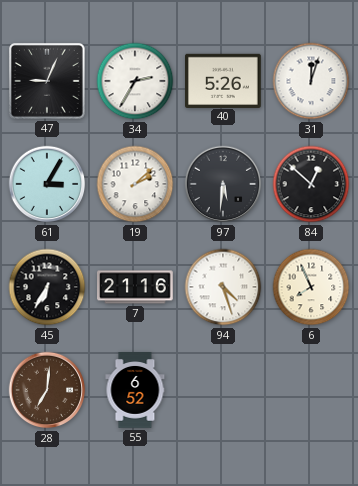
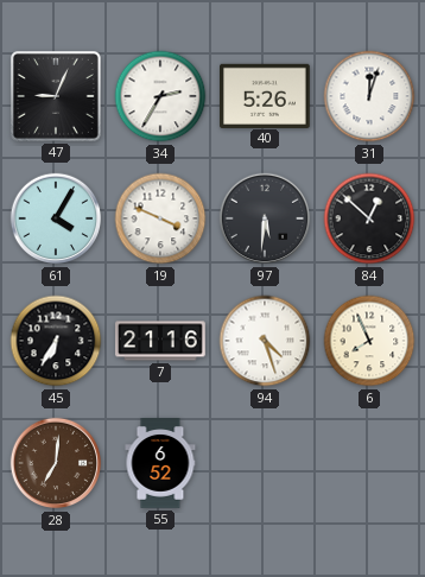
61: 3:05 -> 4:05 (56, 218)
19: 2:08 -> 3:49 (160, 218)
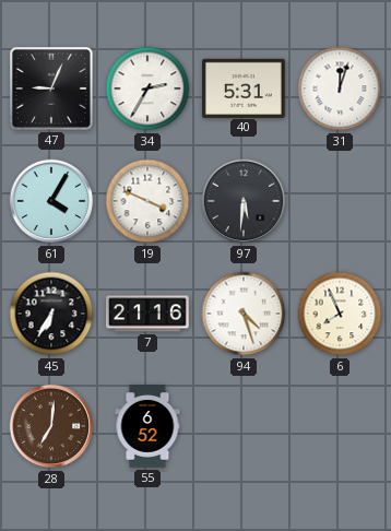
40: 5:26 -> 5:31 (245, 87)
84: 12:52 -> none (369, 218)
